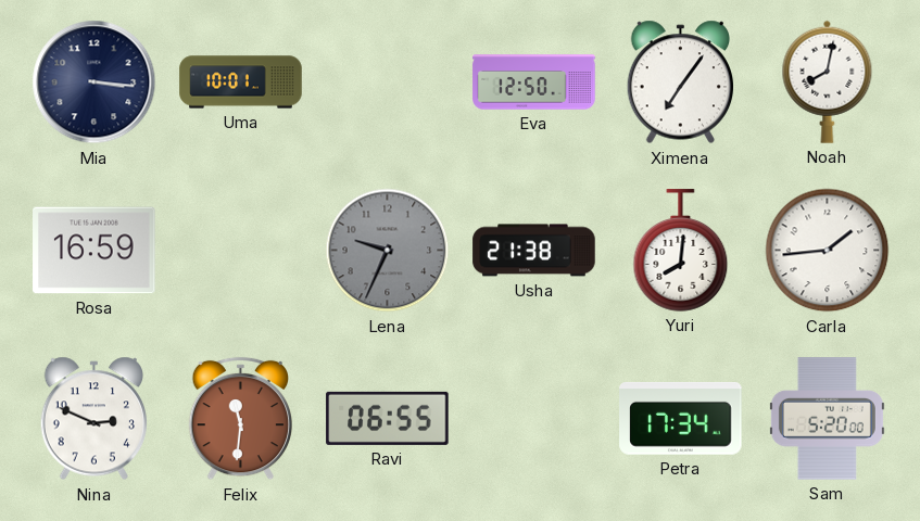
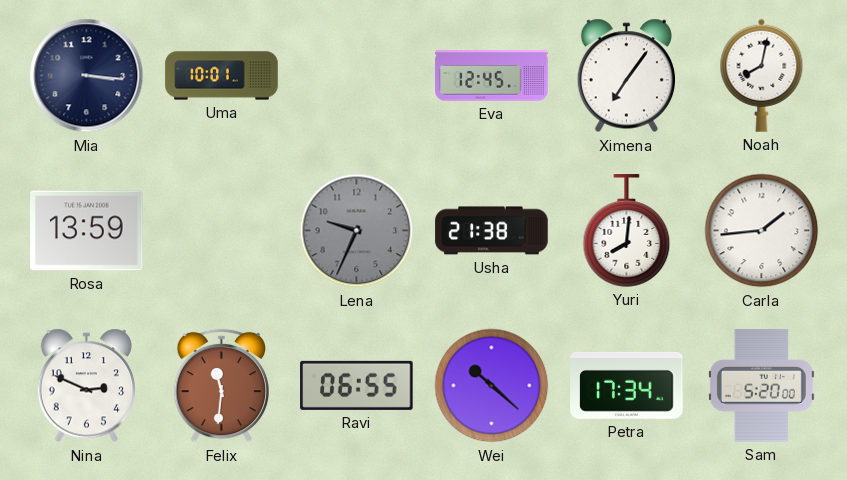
Eva: 12:50 -> 12:45 (492, 76)
Rosa: 16:59 -> 13:59 (87, 231)
Wei: none -> 10:22 (492, 386)
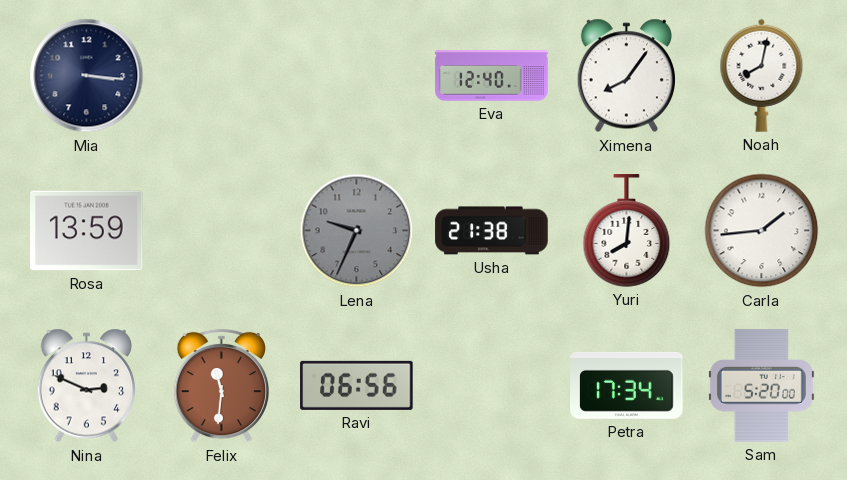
Uma: 10:01 -> none (222, 76)
Eva: 12:45 -> 12:40 (492, 76)
Ximena: 7:06 -> 8:06 (627, 76)
Ravi: 06:55 -> 06:56 (357, 385)
Wei: 10:22 -> none (492, 386)
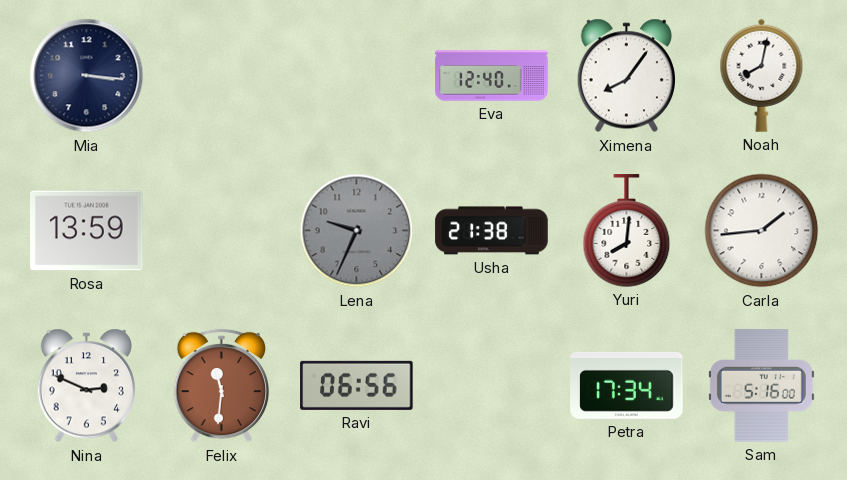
Sam: 5:20 -> 5:16 (761, 386)
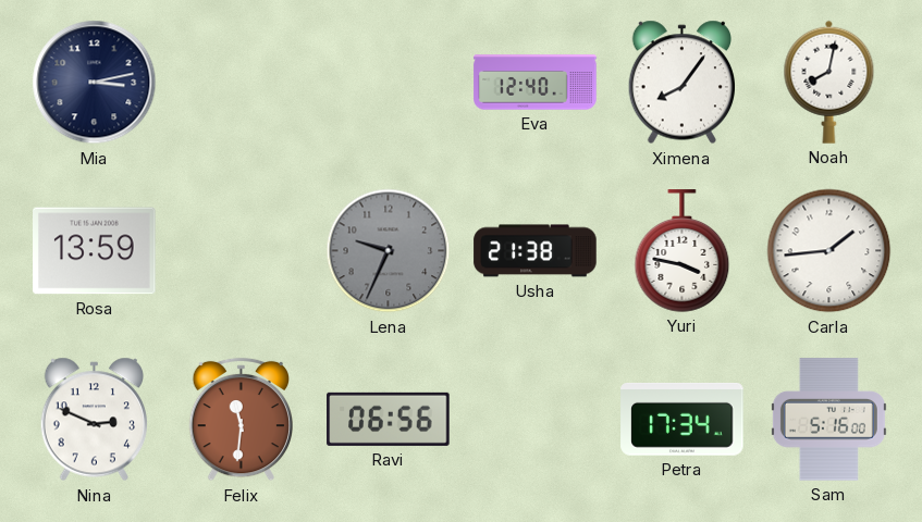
Mia: 3:16 -> 3:13 (95, 83)
Yuri: 8:01 -> 3:47 (683, 251)
